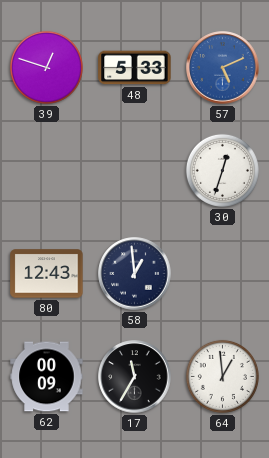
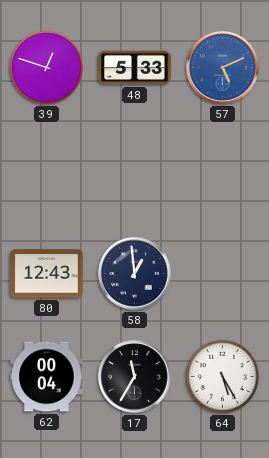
30: 12:33 -> none (222, 170)
62: 00:09 -> 00:04 (47, 377)
64: 12:59 -> 5:25 (222, 376)
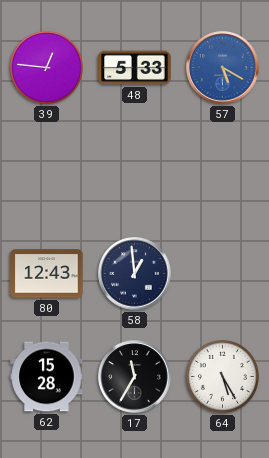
39: 12:48 -> 12:46 (46, 67)
57: 5:11 -> 5:20 (223, 68)
62: 00:04 -> 15:28 (47, 377)
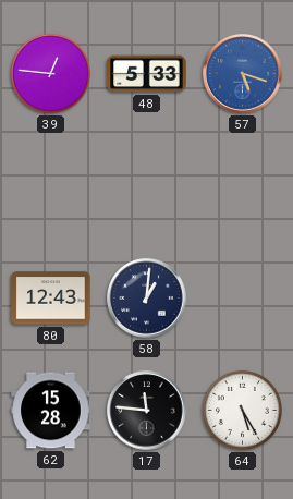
57: 5:20 -> 5:18 (243, 74)
58: 12:59 -> 1:01 (147, 299)
17: 11:35 -> 11:46 (147, 411)
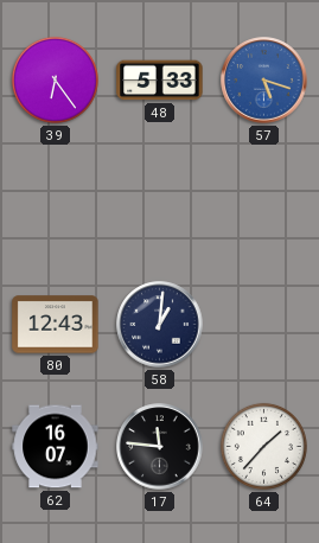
39: 12:46 -> 6:24 (55, 79)
62: 15:28 -> 16:07 (56, 447)
64: 5:25 -> 1:37 (263, 446)
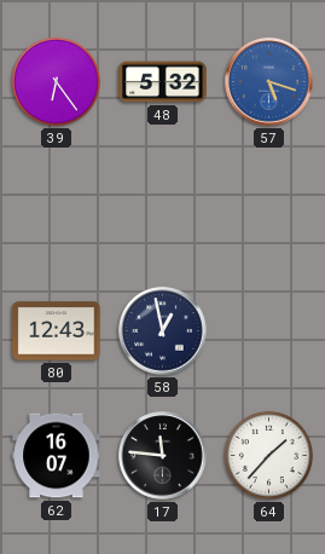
48: 5:33 -> 5:32 (163, 82)
58: 1:01 -> 12:58 (163, 331)
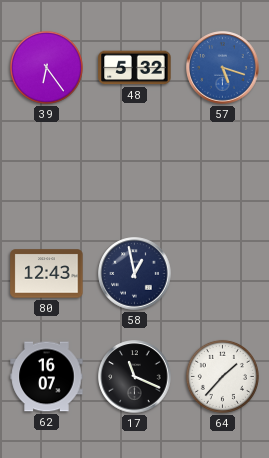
17: 11:46 -> 11:19 (135, 377)
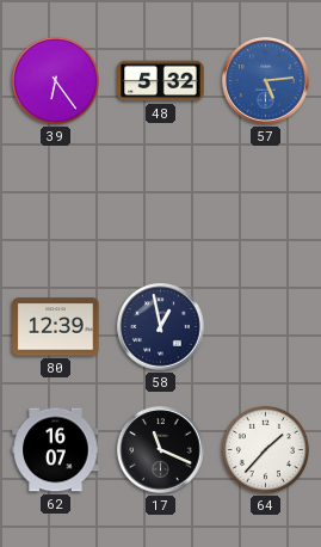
57: 5:18 -> 5:14 (266, 81)
80: 12:43 -> 12:39 (56, 327)
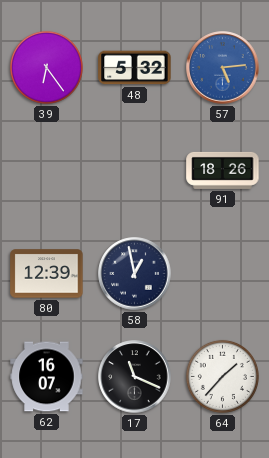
91: none -> 18:26 (223, 170)
